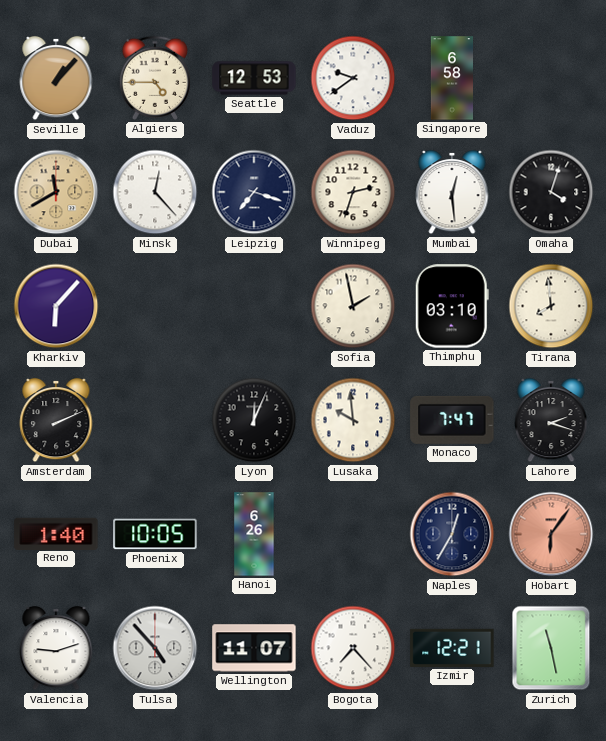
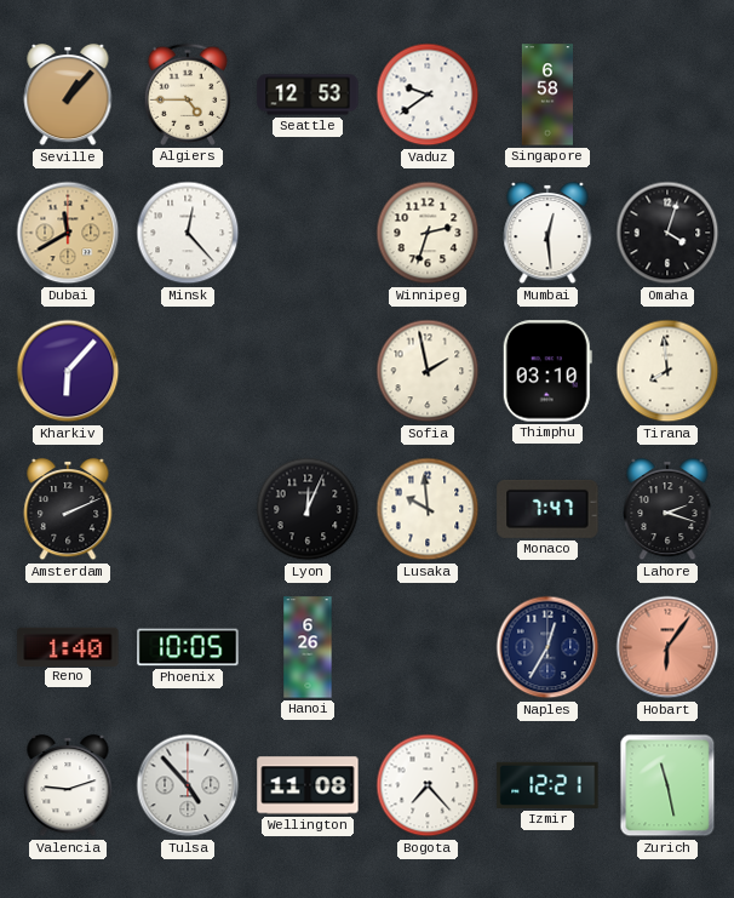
Leipzig: 7:18 -> none (254, 192)
Wellington: 11:07 -> 11:08 (308, 785)
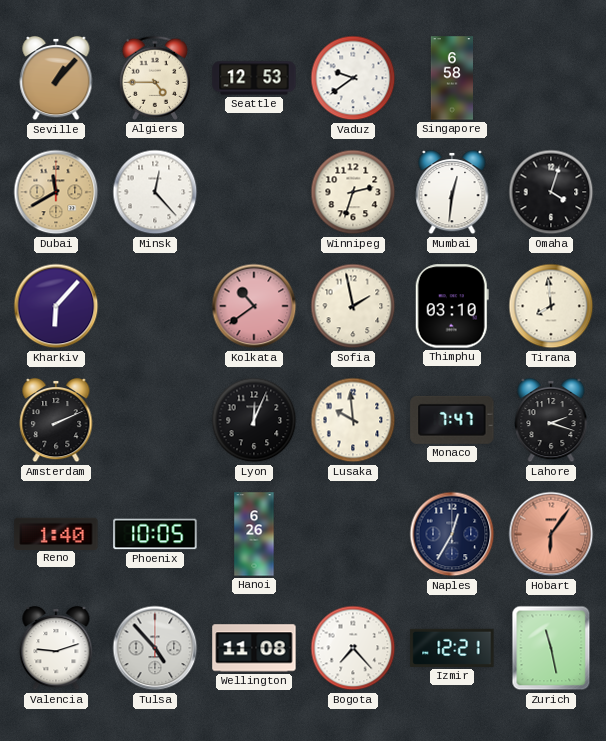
Mumbai: 12:29 -> 12:31 (452, 192)
Kolkata: none -> 10:39 (254, 306)
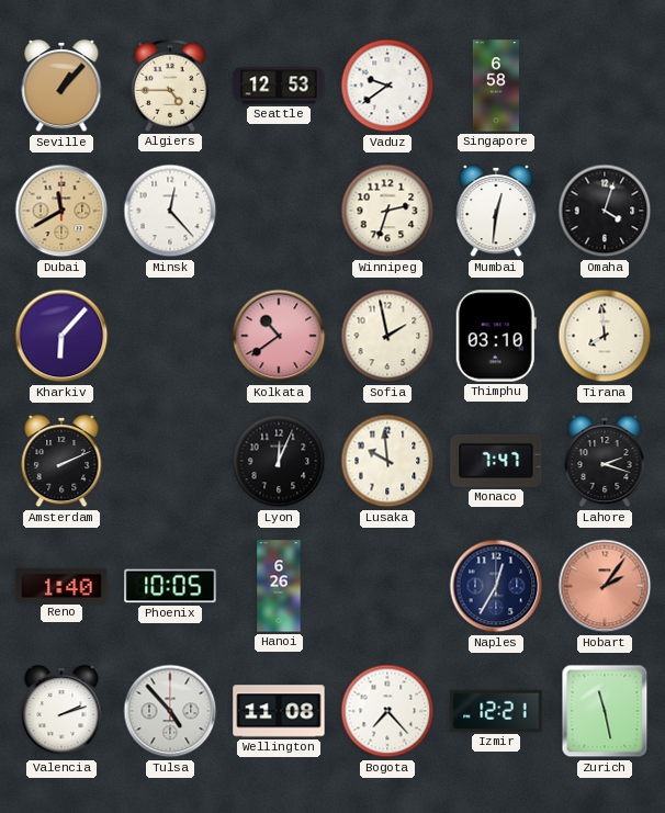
Hobart: 6:06 -> 2:06 (605, 586)
Valencia: 9:12 -> 2:12 (61, 711)
